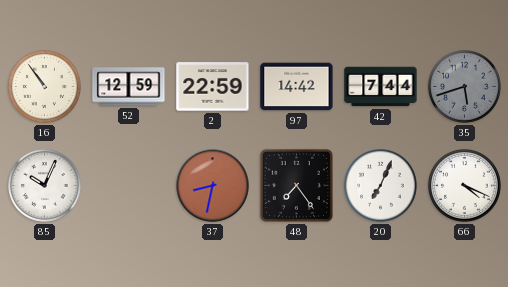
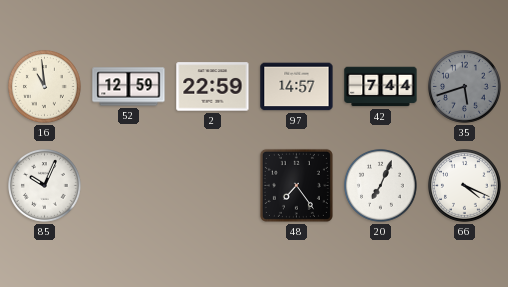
16: 10:54 -> 10:59 (45, 87)
97: 14:42 -> 14:57 (297, 87)
37: 8:32 -> none (213, 186)
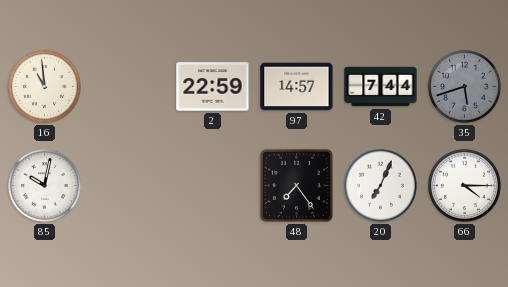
52: 12:59 -> none (129, 87)
85: 10:04 -> 10:02 (45, 186)
66: 4:19 -> 4:15 (465, 186)
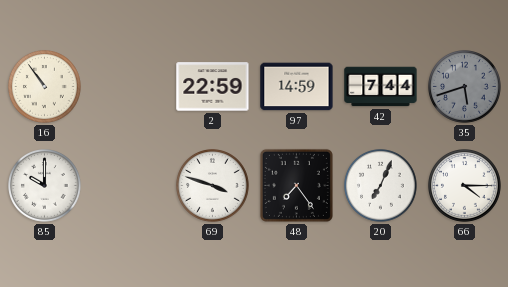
16: 10:59 -> 10:54 (45, 87)
97: 14:57 -> 14:59 (297, 87)
85: 10:02 -> 10:00 (45, 186)
69: none -> 3:48 (213, 186)
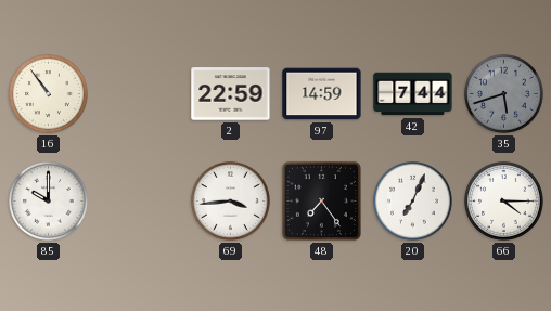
69: 3:48 -> 3:44 (231, 202)
